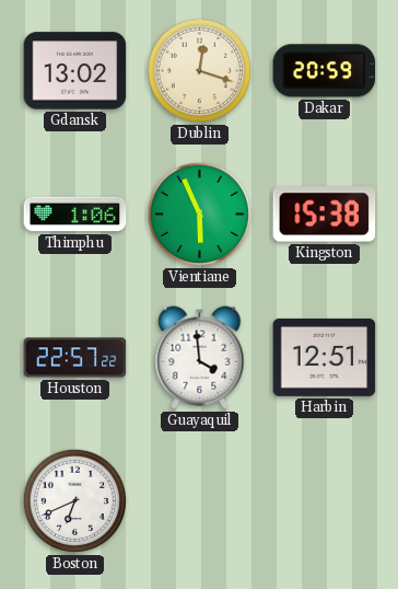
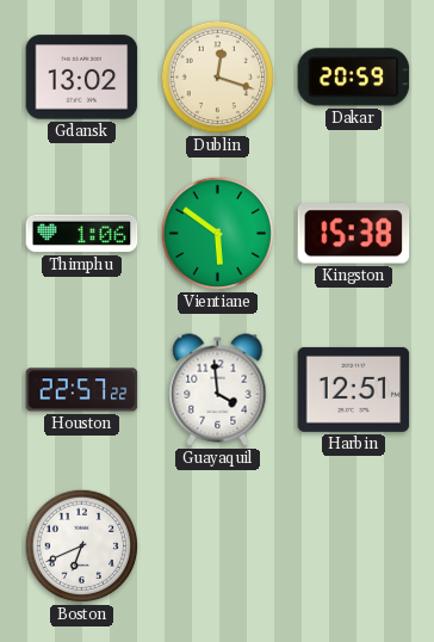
Vientiane: 5:56 -> 5:51 (218, 234)
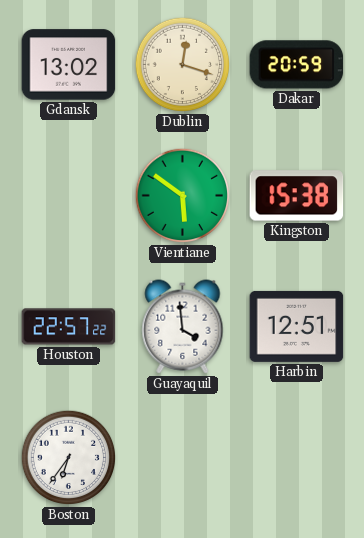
Thimphu: 1:06 -> none (82, 234)
Boston: 6:41 -> 6:36 (69, 458)
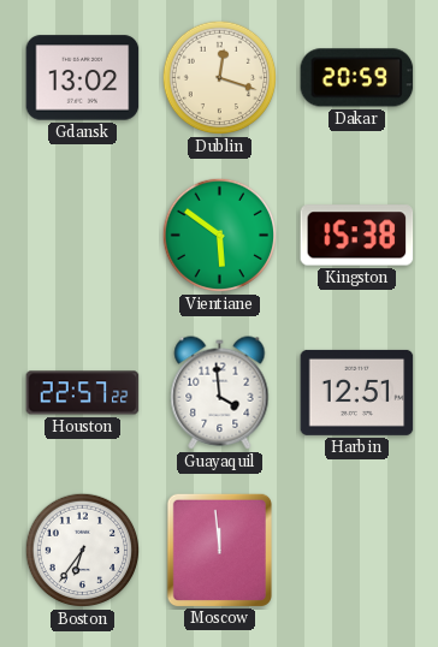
Moscow: none -> 11:59 (219, 550)
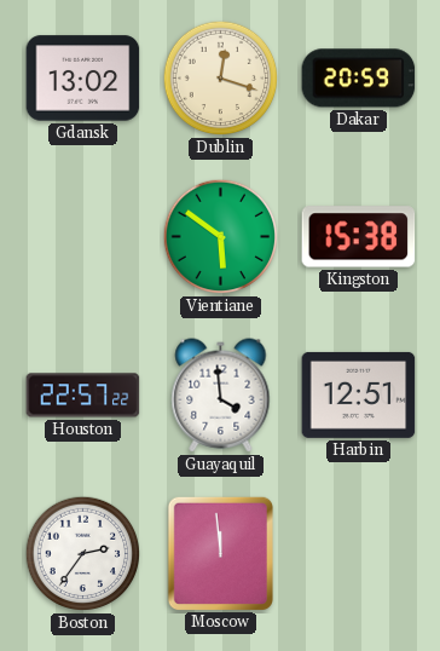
Boston: 6:36 -> 2:36 (83, 554)
